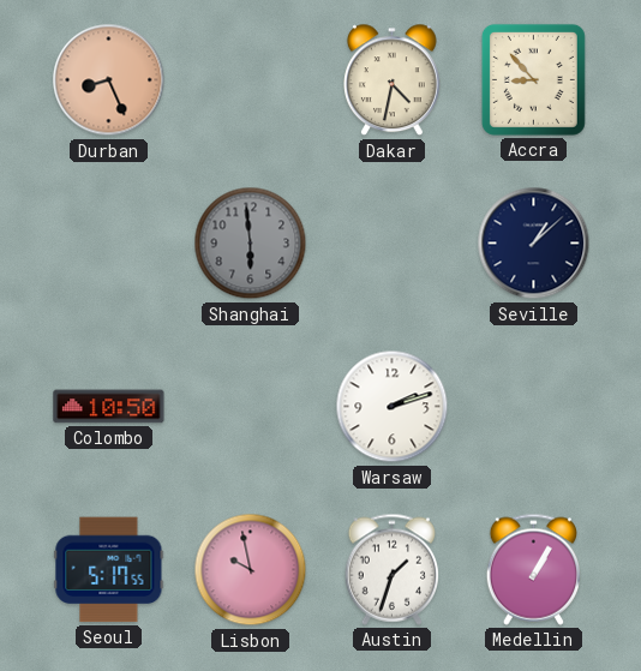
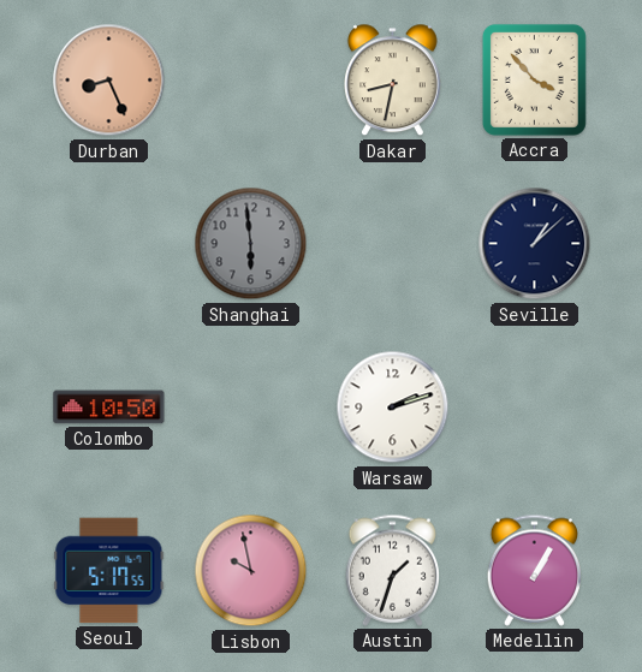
Dakar: 4:32 -> 8:32 (393, 81)
Accra: 8:53 -> 3:53 (534, 79)
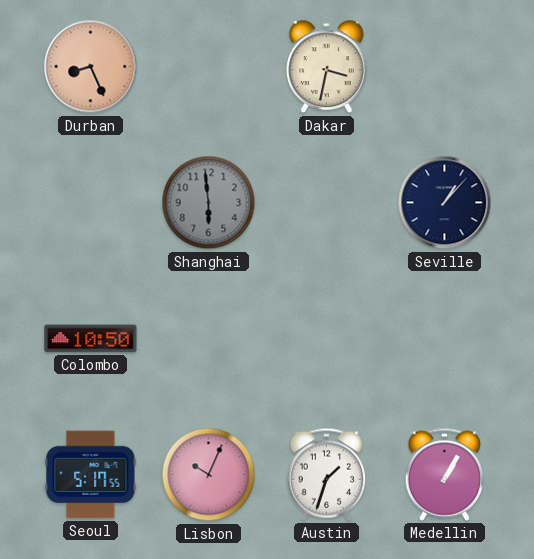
Dakar: 8:32 -> 3:32 (327, 67)
Accra: 3:53 -> none (534, 79)
Seville: 1:08 -> 1:07 (445, 203)
Warsaw: 2:12 -> none (393, 408)
Lisbon: 9:58 -> 10:04 (209, 475)
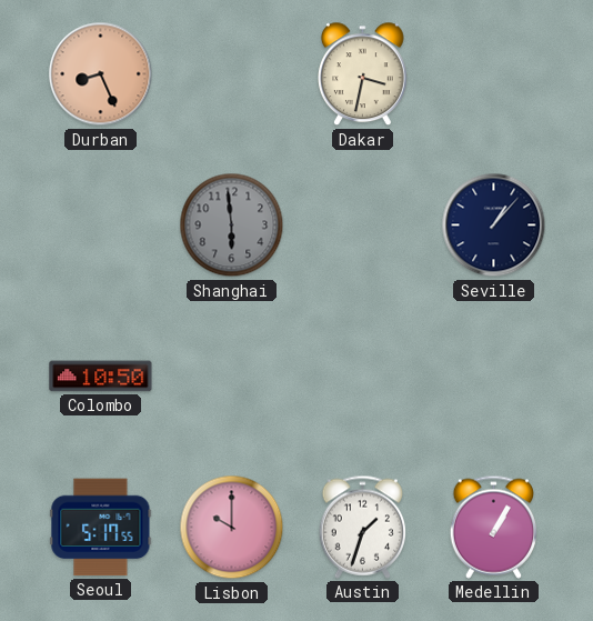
Lisbon: 10:04 -> 10:00 (232, 528)
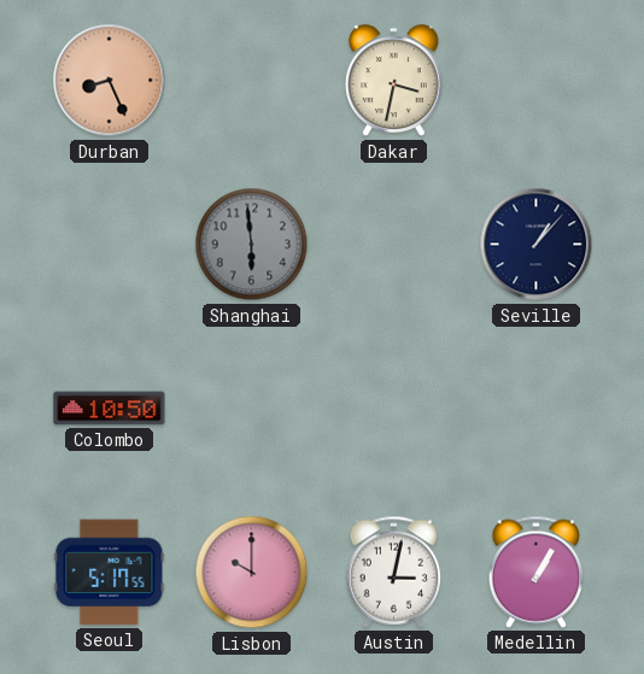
Austin: 1:33 -> 3:02 (393, 572)
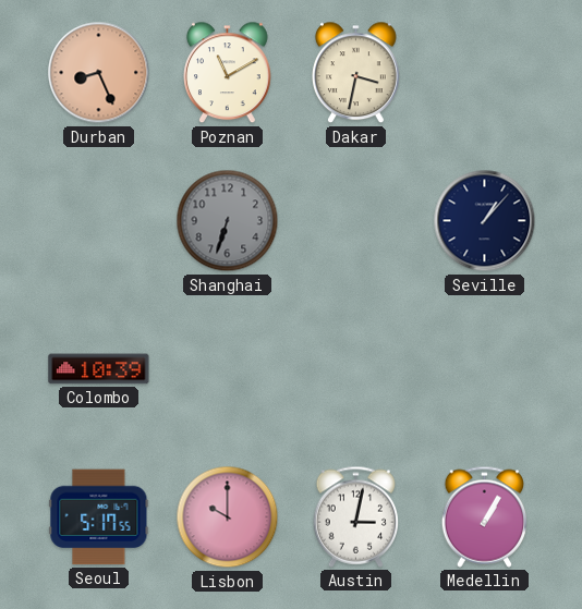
Poznan: none -> 11:10 (228, 73)
Shanghai: 5:59 -> 6:33 (228, 221)
Colombo: 10:50 -> 10:39 (99, 369)
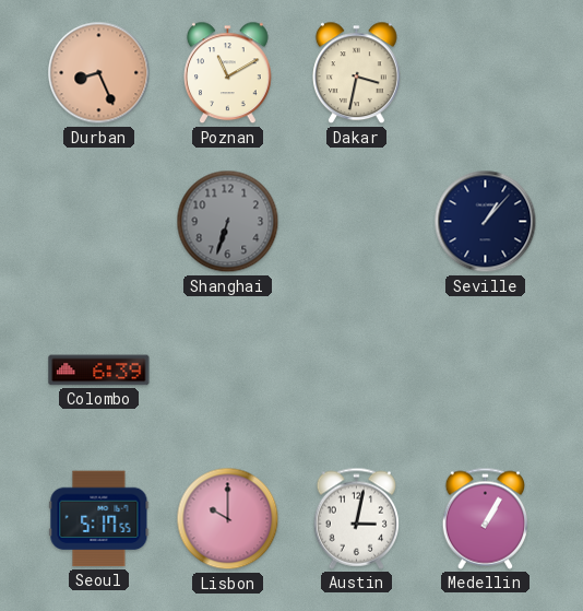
Colombo: 10:39 -> 6:39 (99, 371)
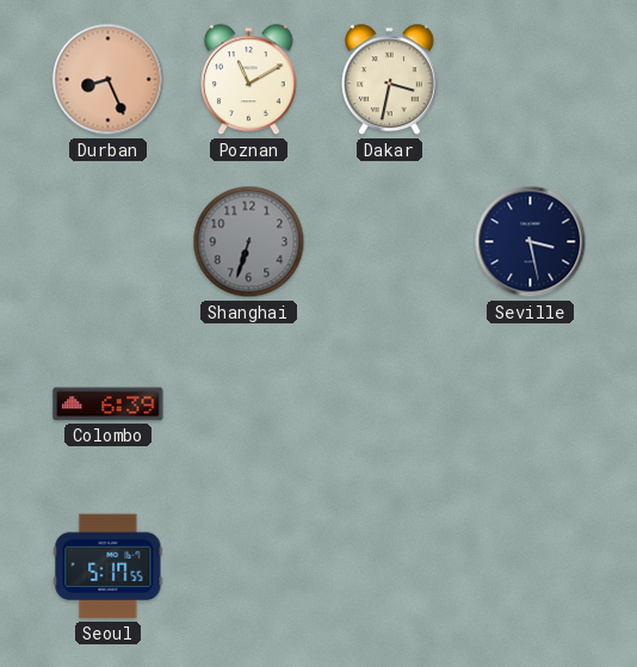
Seville: 1:07 -> 3:28 (531, 242)
Lisbon: 10:00 -> none (228, 519)
Austin: 3:02 -> none (356, 518)
Medellin: 1:05 -> none (485, 518)
